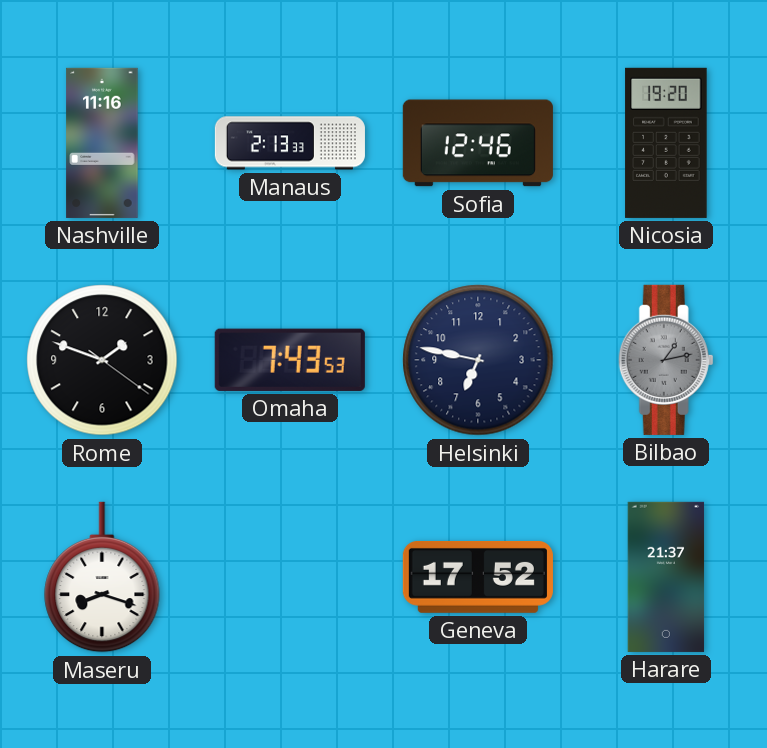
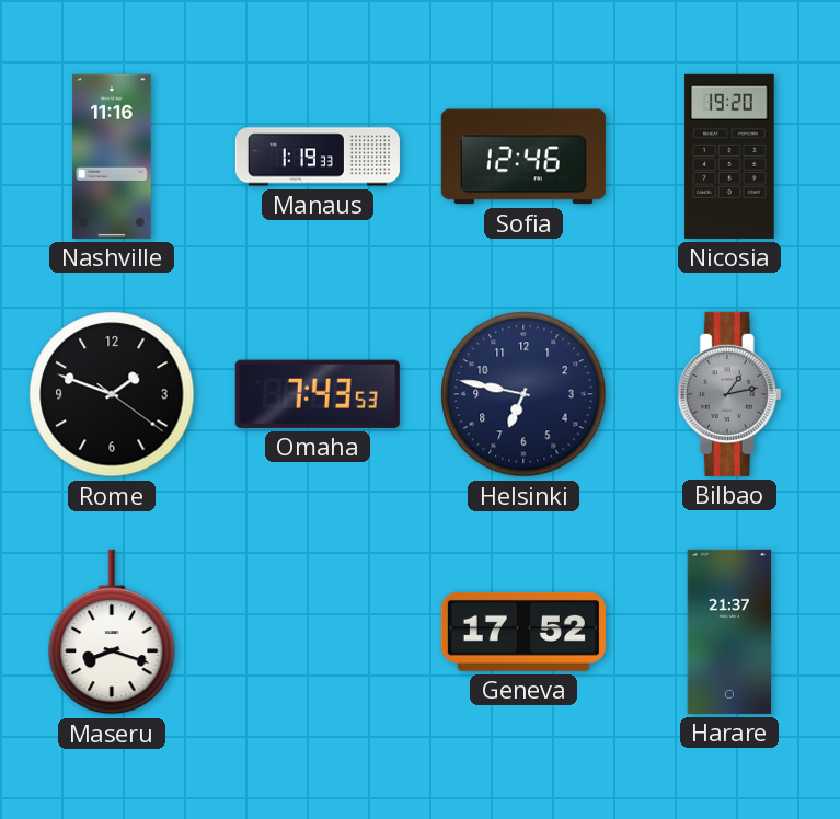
Manaus: 2:13 -> 1:19 (318, 157)
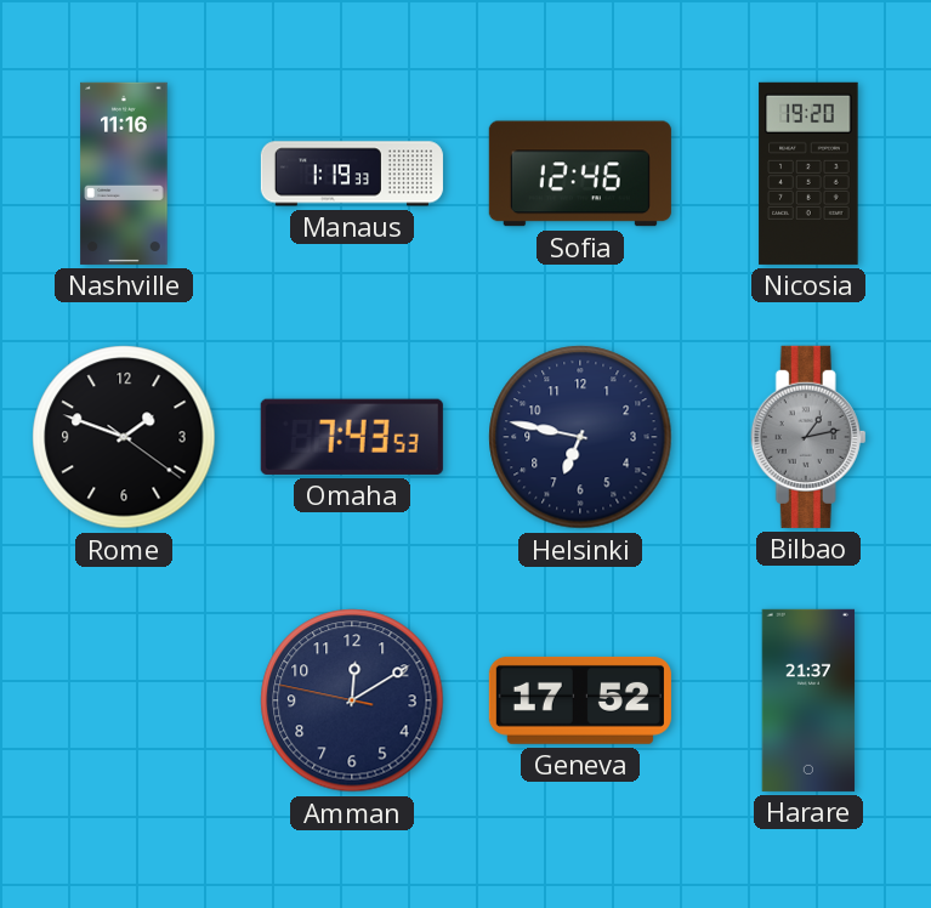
Maseru: 8:18 -> none (112, 632)
Amman: none -> 12:09 (352, 700)
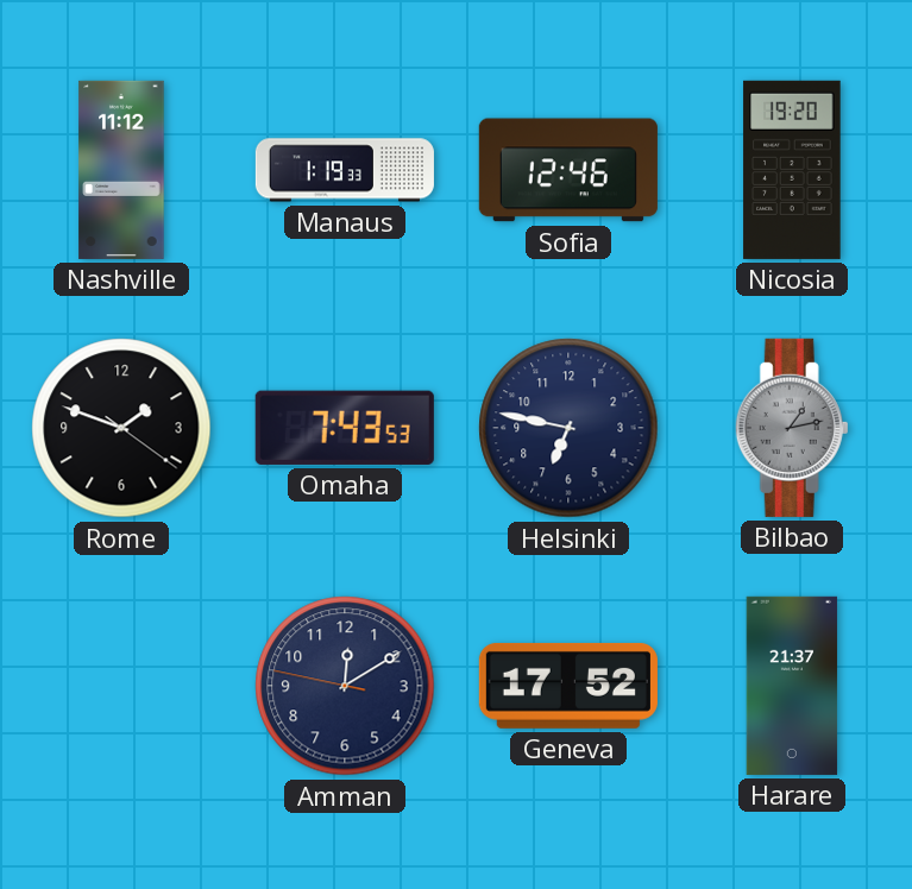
Nashville: 11:16 -> 11:12 (121, 170)
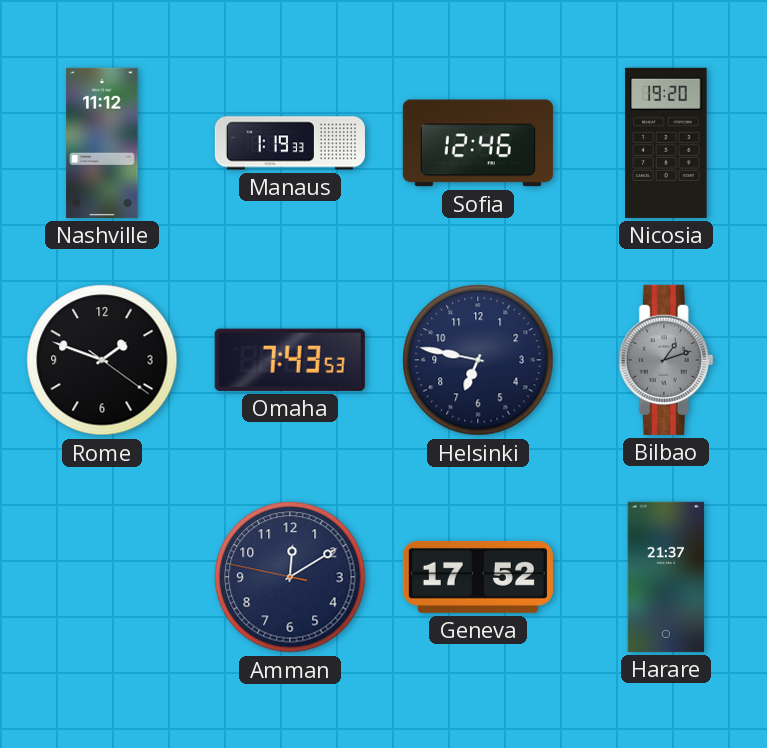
Bilbao: 1:13 -> 1:12 (666, 360)
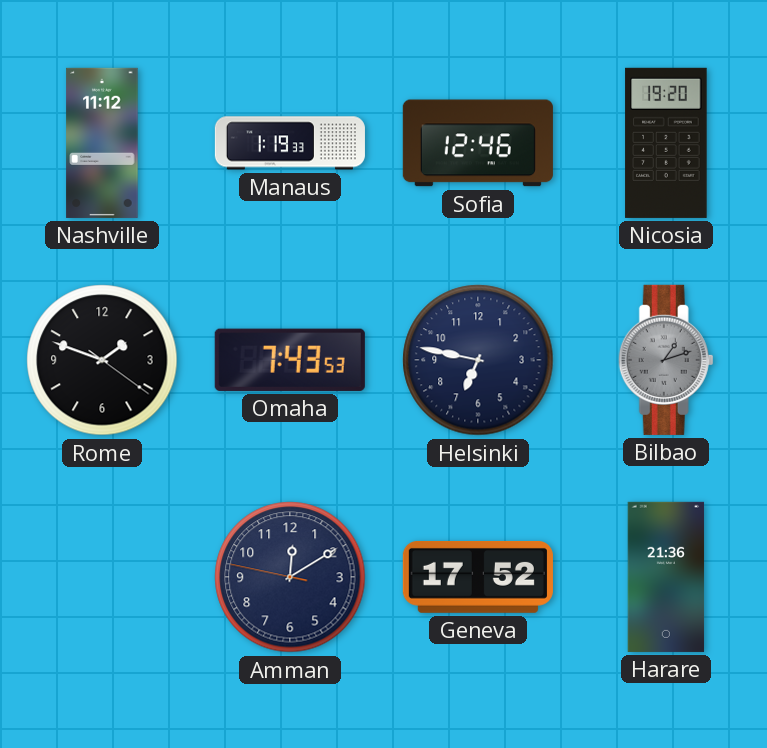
Harare: 21:37 -> 21:36 (666, 577)
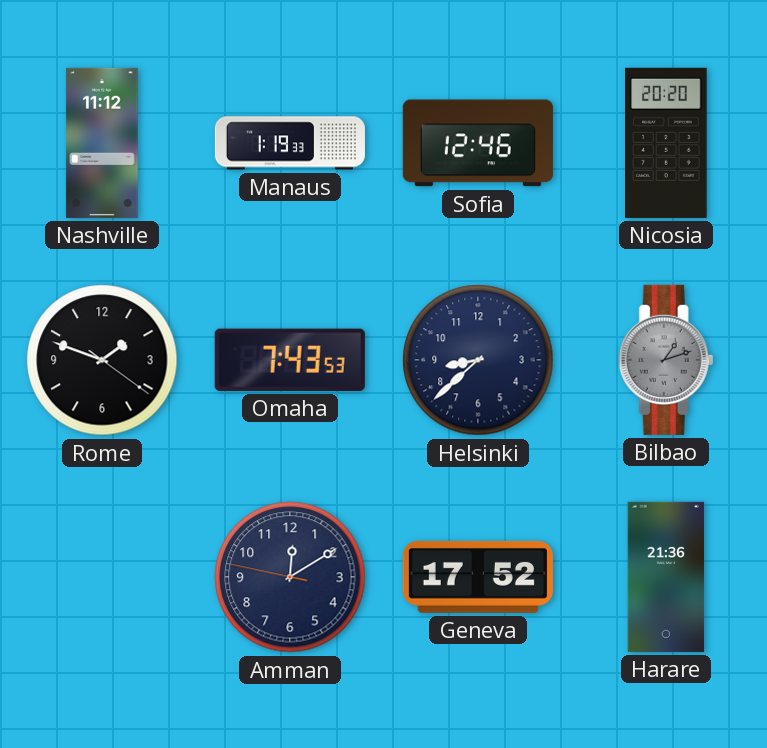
Nicosia: 19:20 -> 20:20 (666, 143)
Helsinki: 6:47 -> 8:38 (478, 360)
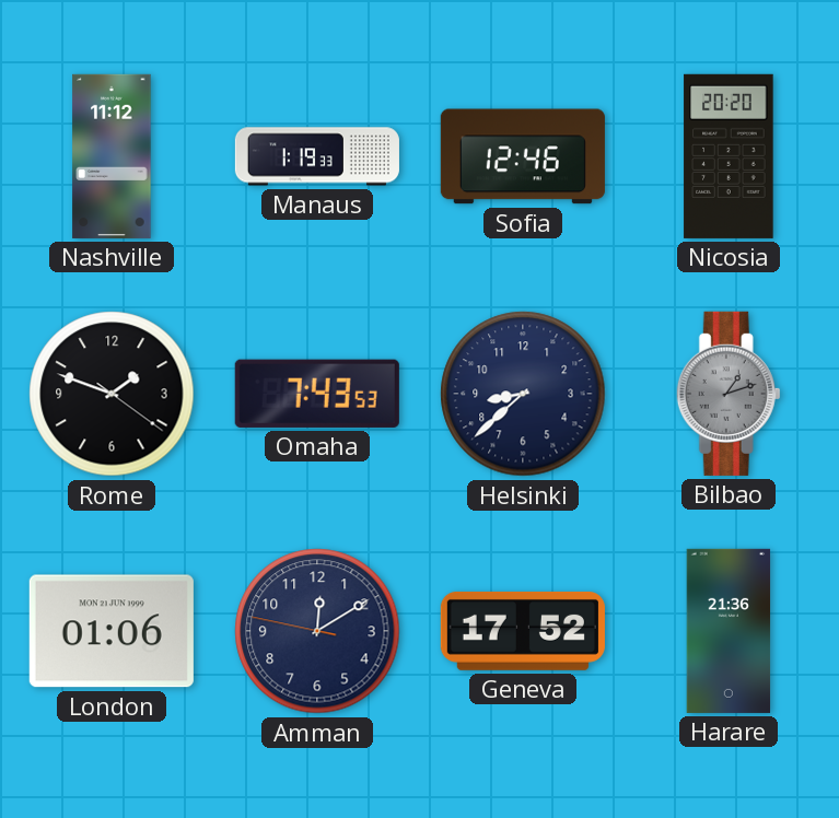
London: none -> 01:06 (112, 631)
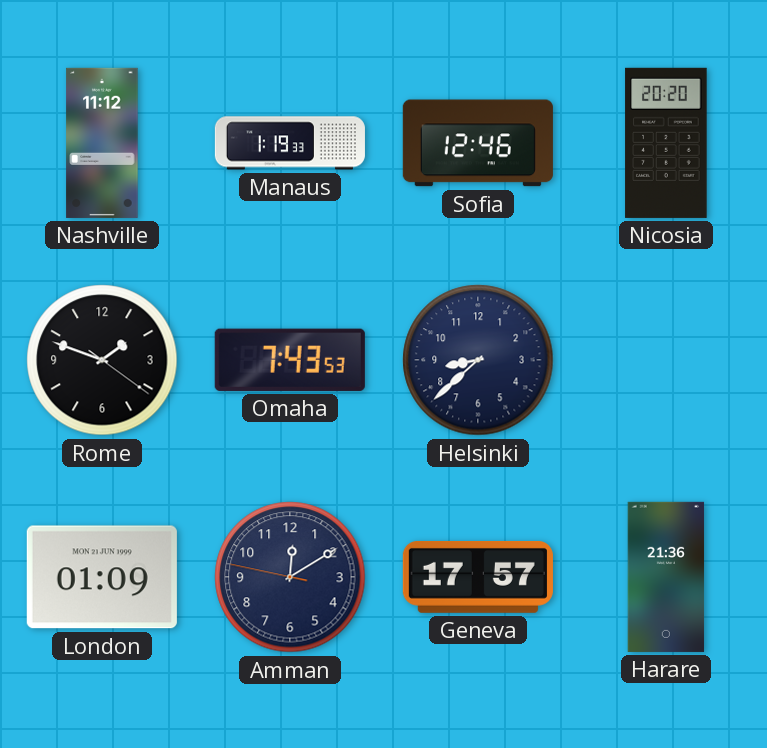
Bilbao: 1:12 -> none (729, 394)
London: 01:06 -> 01:09 (102, 577)
Geneva: 17:52 -> 17:57 (478, 577)
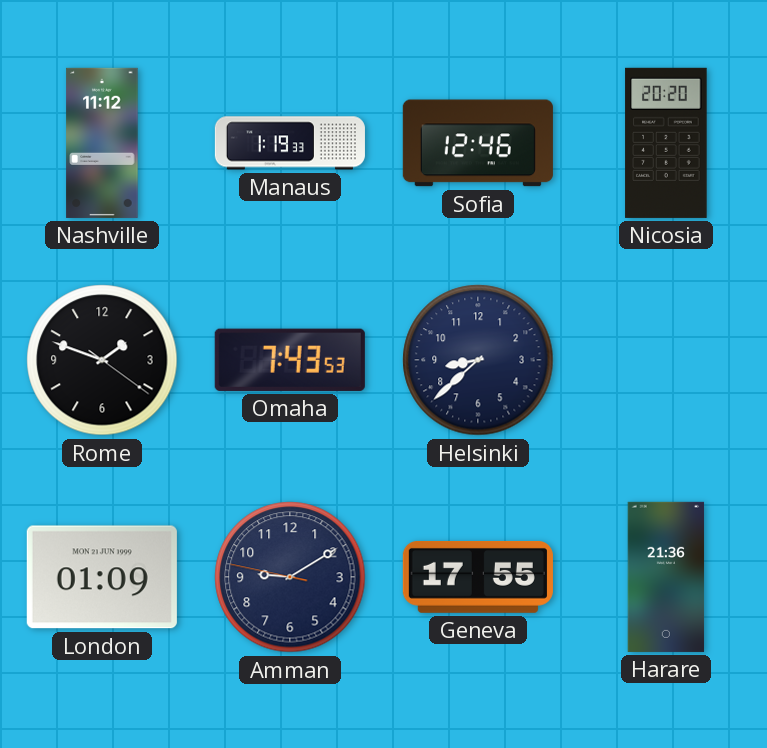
Amman: 12:09 -> 9:09 (290, 577)
Geneva: 17:57 -> 17:55 (478, 577)
